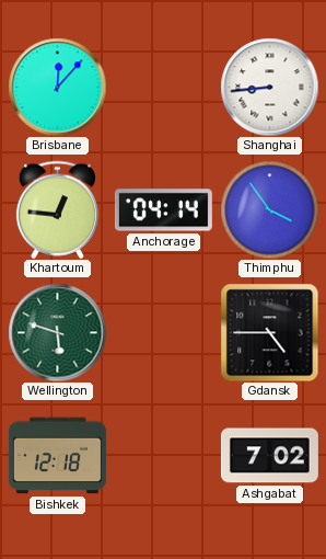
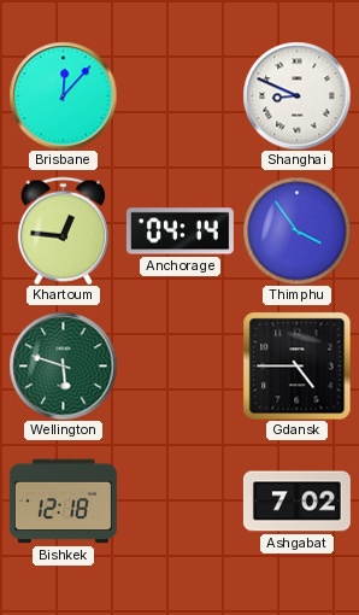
Shanghai: 8:44 -> 8:49 (296, 95)
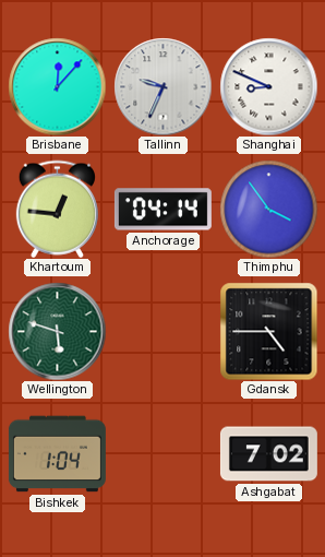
Tallinn: none -> 9:34 (162, 86)
Bishkek: 12:18 -> 1:04 (57, 454)
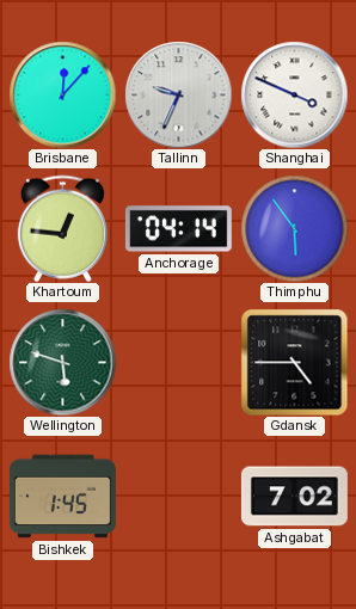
Shanghai: 8:49 -> 3:49 (294, 94)
Thimphu: 3:54 -> 5:54 (294, 228)
Bishkek: 1:04 -> 1:45 (62, 497)
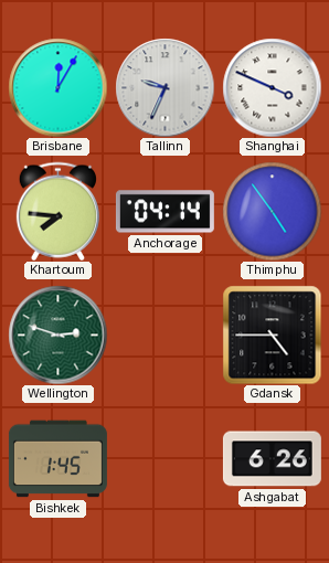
Brisbane: 12:07 -> 12:05 (57, 87)
Khartoum: 12:46 -> 7:46 (57, 211)
Thimphu: 5:54 -> 4:54 (272, 211)
Wellington: 5:48 -> 2:48 (57, 334)
Ashgabat: 7:02 -> 6:26 (272, 459)
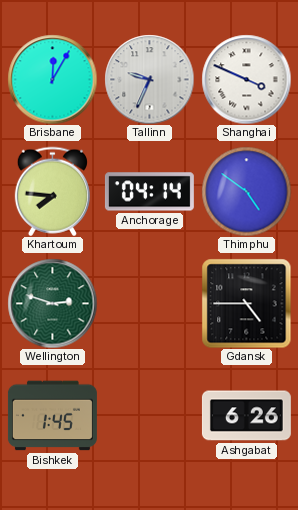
Thimphu: 4:54 -> 4:51 (246, 191)
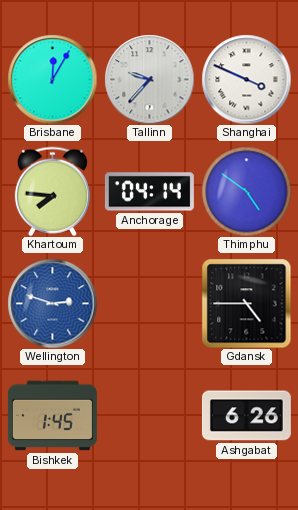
Tallinn: 9:34 -> 9:37 (149, 79)
Wellington dial: green -> blue (52, 303)
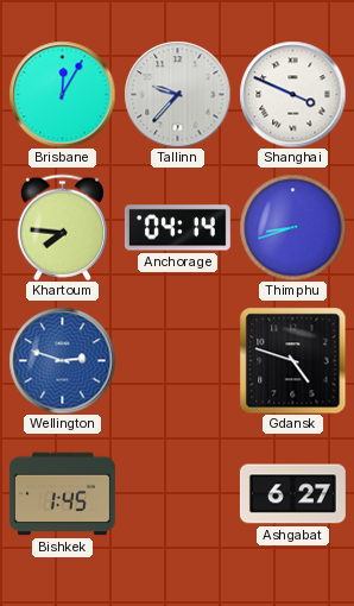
Thimphu: 4:51 -> 8:42 (292, 227)
Gdansk: 4:45 -> 4:48 (292, 360)
Ashgabat: 6:26 -> 6:27 (292, 494)
